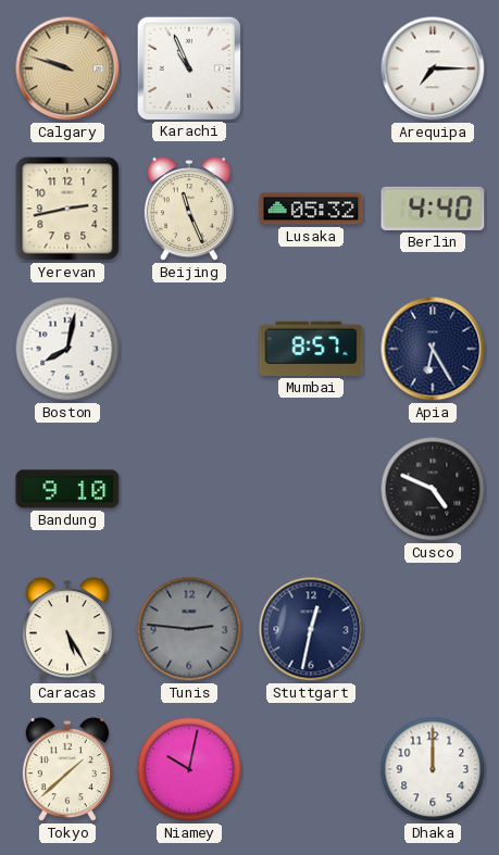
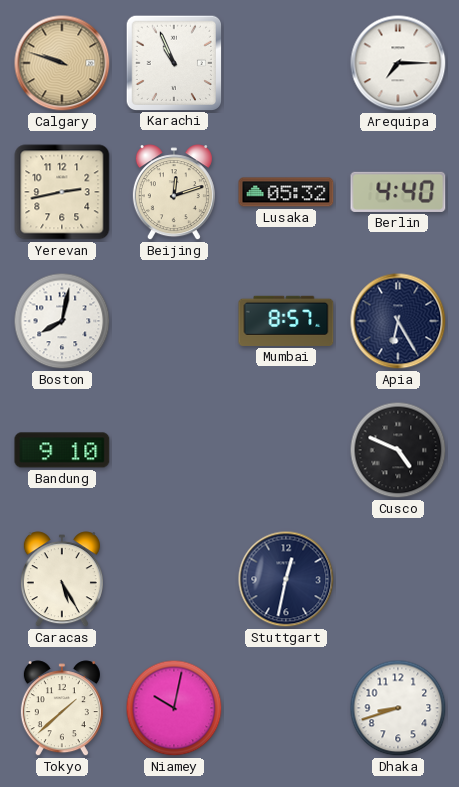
Beijing: 11:26 -> 12:12 (174, 193)
Tunis: 2:46 -> none (189, 629)
Dhaka: 12:00 -> 8:42 (398, 708)
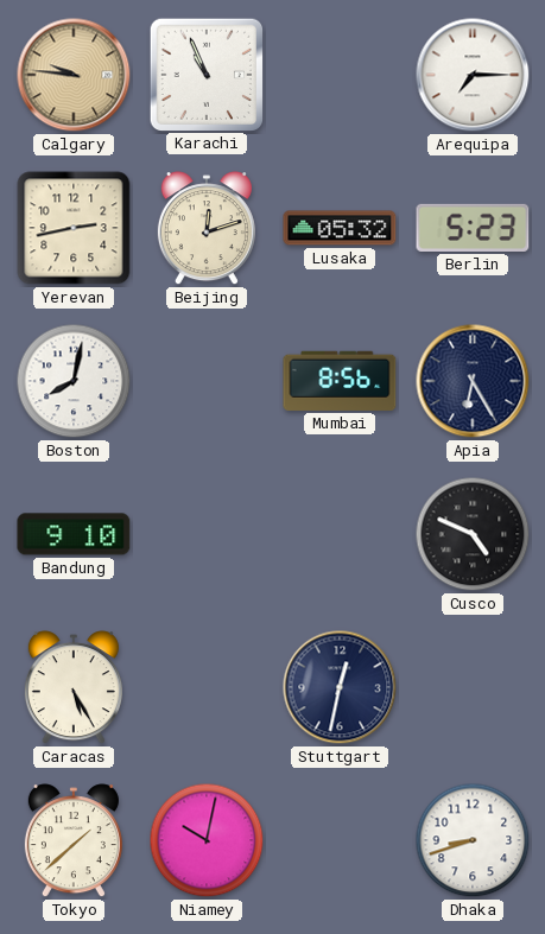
Calgary: 9:48 -> 9:46 (74, 75)
Berlin: 4:40 -> 5:23 (473, 228)
Mumbai: 8:57 -> 8:56 (340, 381)
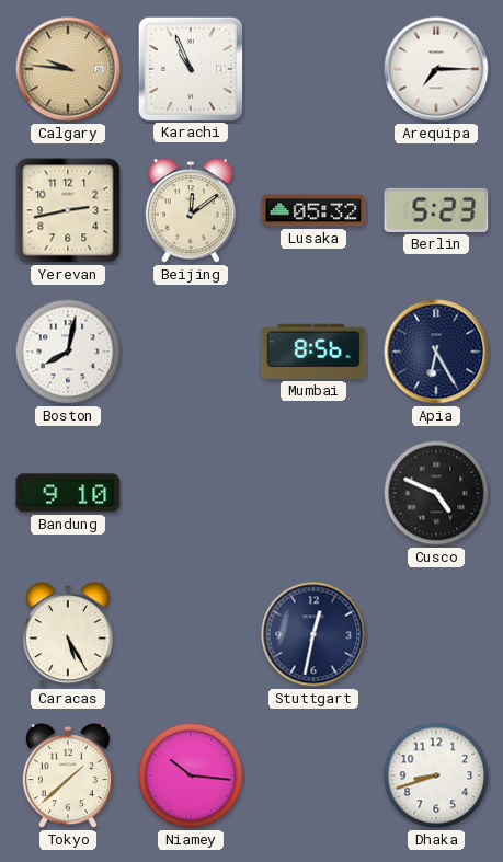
Beijing: 12:12 -> 12:09 (191, 211)
Niamey: 10:02 -> 10:16 (191, 775)
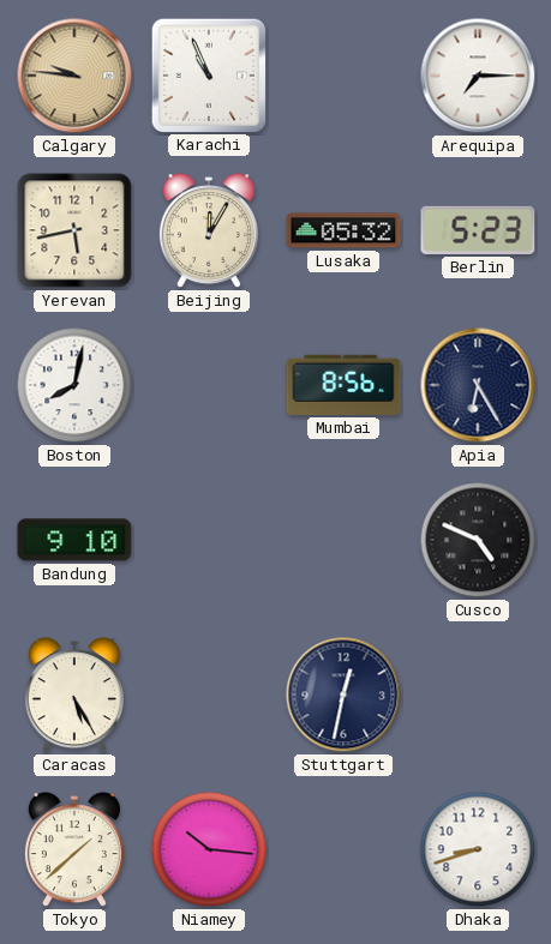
Yerevan: 2:43 -> 5:43 (74, 230)
Beijing: 12:09 -> 12:05 (209, 232)
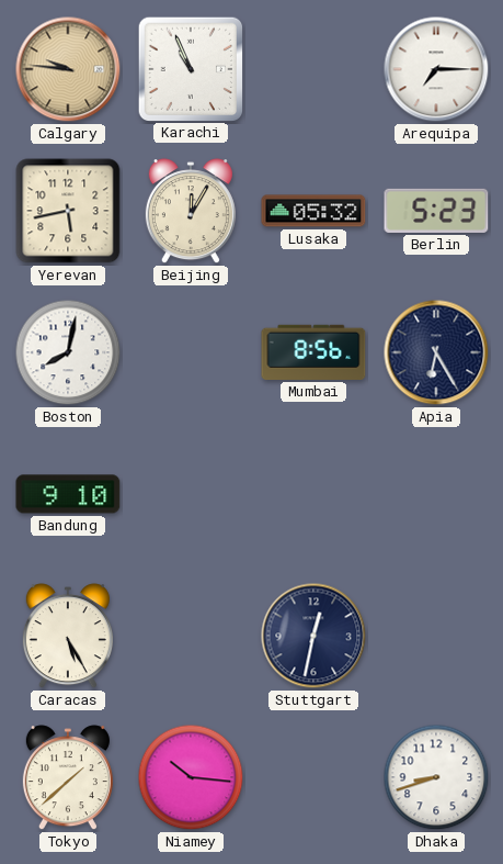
Cusco: 4:49 -> none (478, 540)
